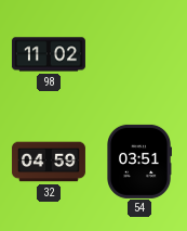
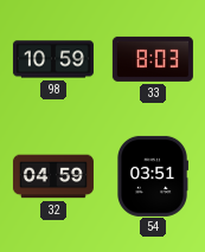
98: 11:02 -> 10:59 (53, 59)
33: none -> 8:03 (153, 59)
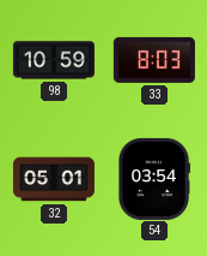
32: 04:59 -> 05:01 (54, 179)
54: 03:51 -> 03:54 (154, 179)
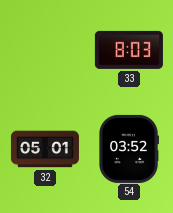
98: 10:59 -> none (54, 60)
54: 03:54 -> 03:52 (129, 149)
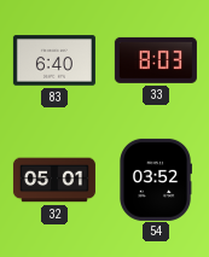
83: none -> 6:40 (54, 60)
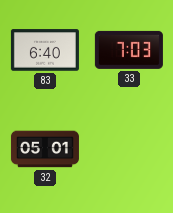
33: 8:03 -> 7:03 (129, 50)
54: 03:52 -> none (156, 180)
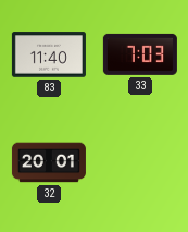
83: 6:40 -> 11:40 (49, 54)
32: 05:01 -> 20:01 (49, 162)
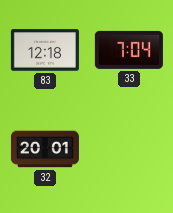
83: 11:40 -> 12:18 (45, 50)
33: 7:03 -> 7:04 (129, 50)
